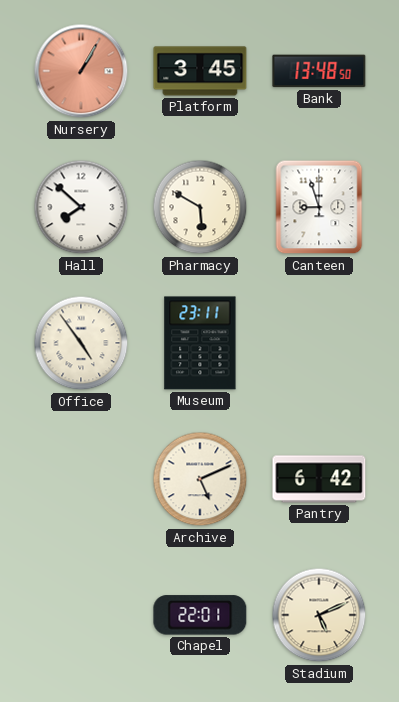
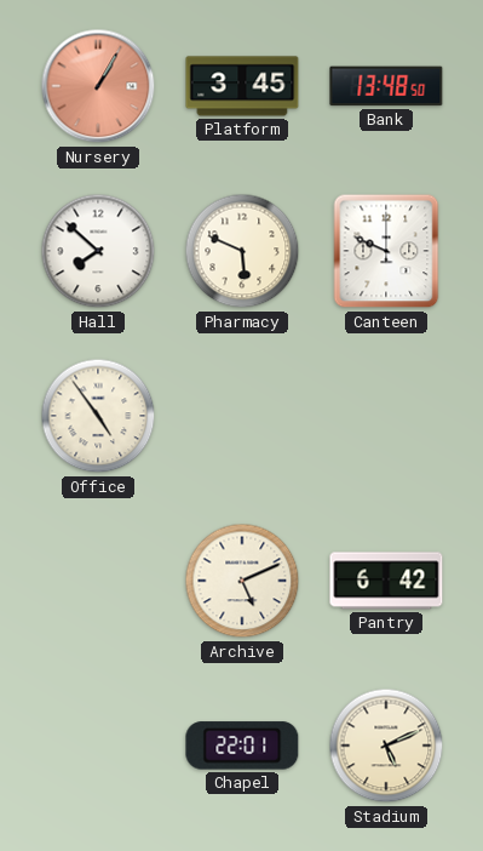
Pharmacy: 5:50 -> 5:49 (242, 251)
Canteen: 8:57 -> 9:49 (386, 251)
Museum: 23:11 -> none (200, 343)
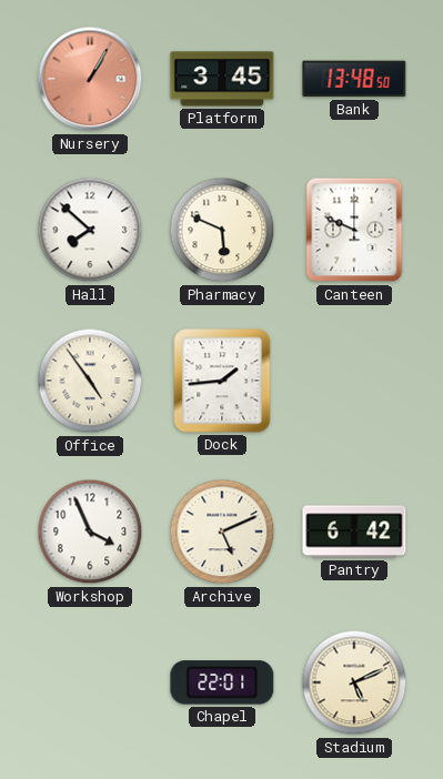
Dock: none -> 1:44 (222, 381)
Workshop: none -> 3:56 (90, 532)
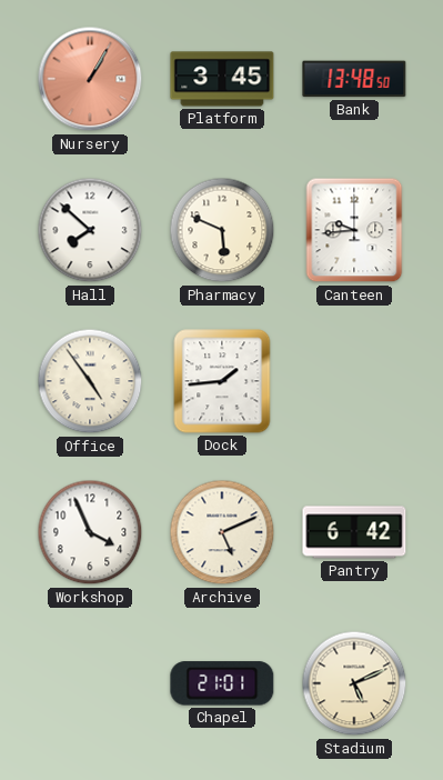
Canteen: 9:49 -> 9:44 (354, 230)
Chapel: 22:01 -> 21:01 (222, 683)
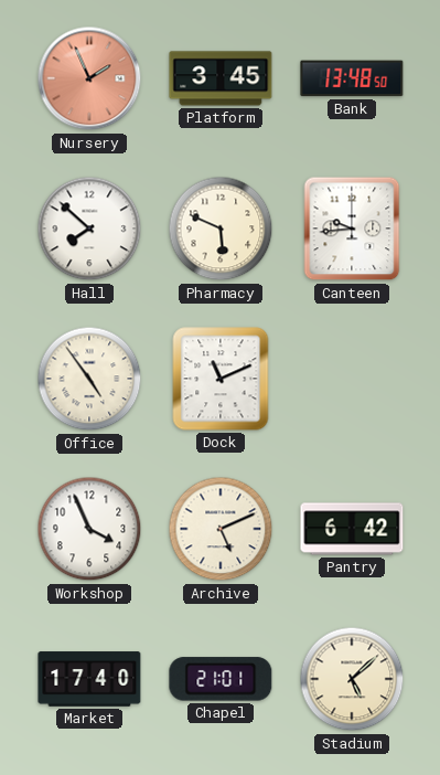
Nursery: 1:05 -> 1:56 (89, 78)
Dock: 1:44 -> 11:11 (221, 379)
Market: none -> 17:40 (89, 679)
Stadium: 5:11 -> 5:08 (352, 679)
